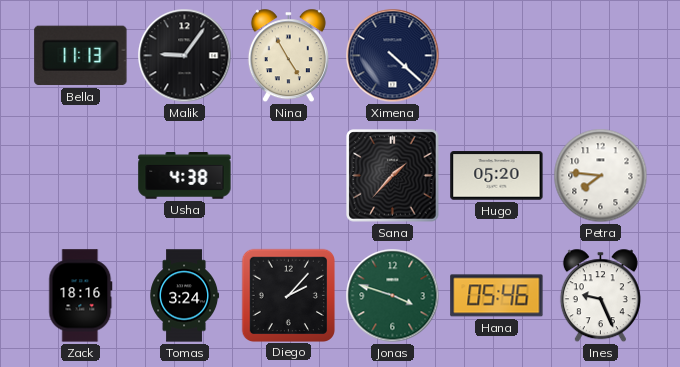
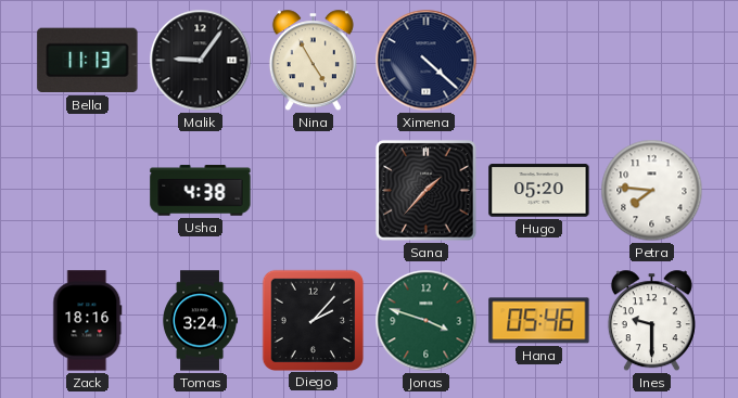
Ines: 9:26 -> 9:30 (651, 321)
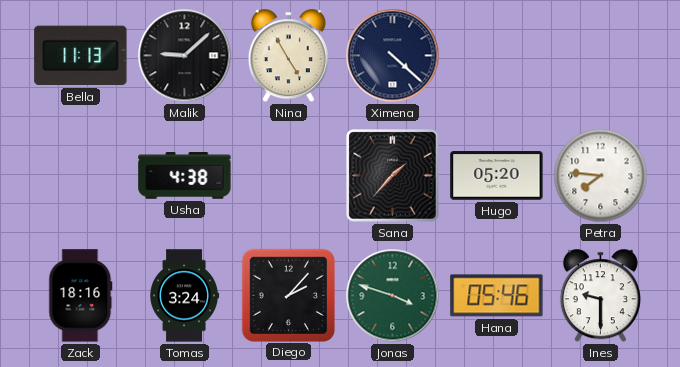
Malik: 9:06 -> 9:08 (185, 56)
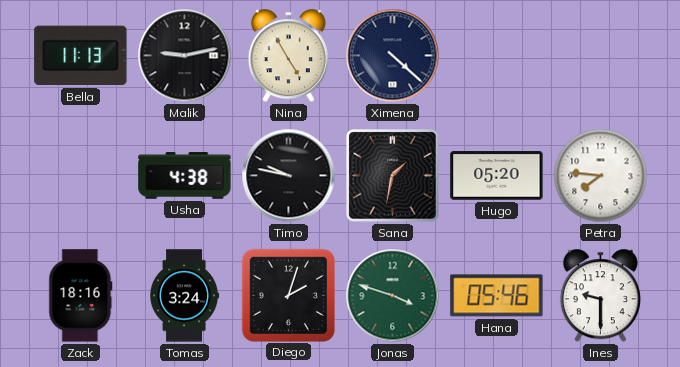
Malik: 9:08 -> 9:13 (185, 56)
Timo: none -> 9:47 (289, 176)
Sana: 1:37 -> 1:32 (393, 176)
Diego: 2:07 -> 2:03 (288, 295)
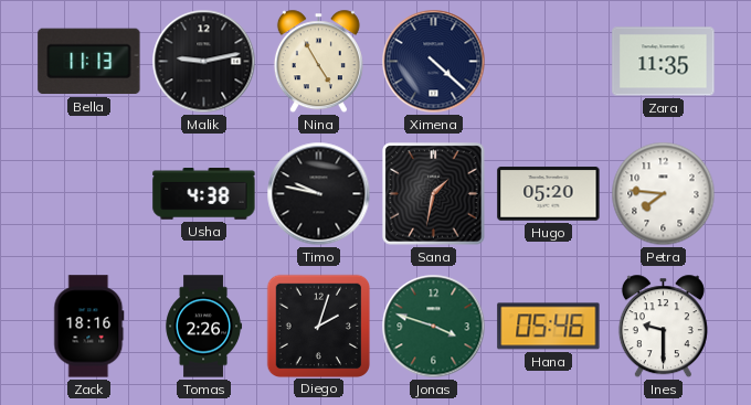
Zara: none -> 11:35 (664, 62)
Tomas: 3:24 -> 2:26 (204, 327)
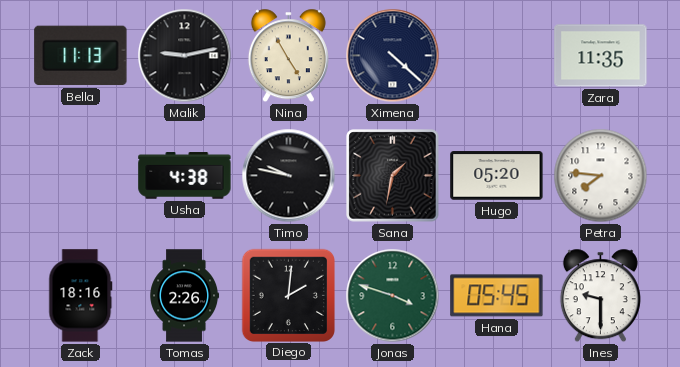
Diego: 2:03 -> 2:01 (288, 295)
Hana: 05:46 -> 05:45 (497, 296)
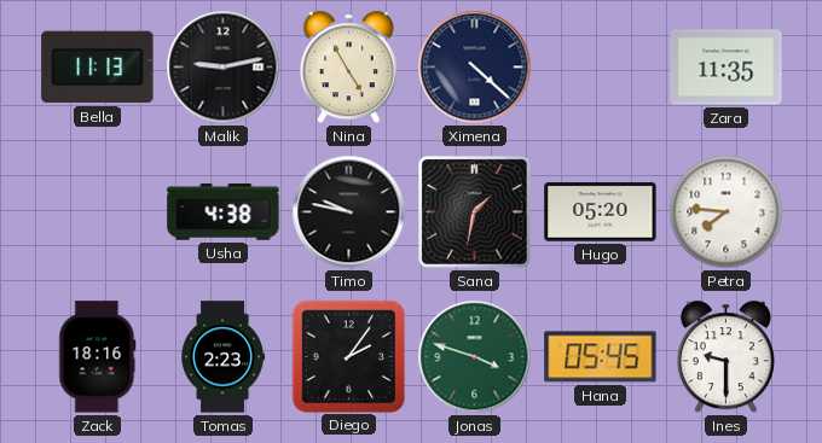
Tomas: 2:26 -> 2:23 (224, 357)
Diego: 2:01 -> 2:06 (348, 356)
